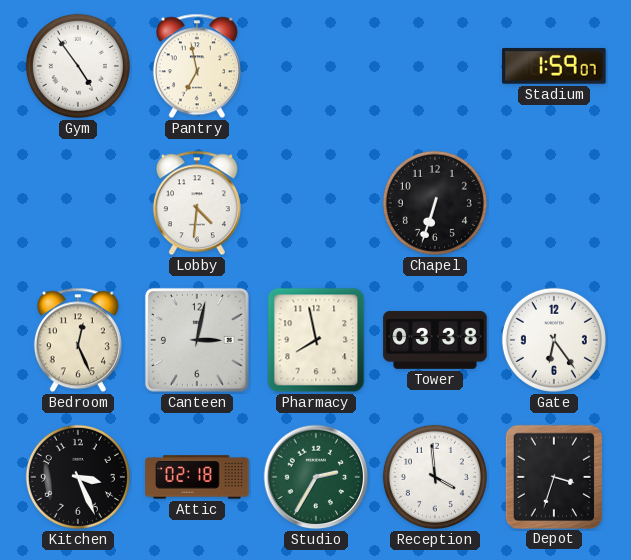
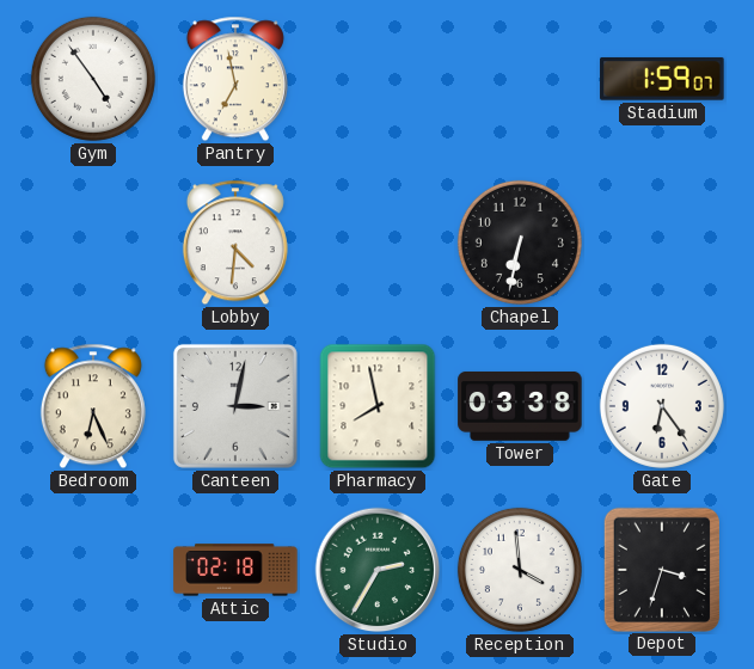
Chapel: 6:33 -> 6:32 (520, 243)
Bedroom: 12:26 -> 6:26 (93, 406)
Kitchen: 3:26 -> none (78, 477)
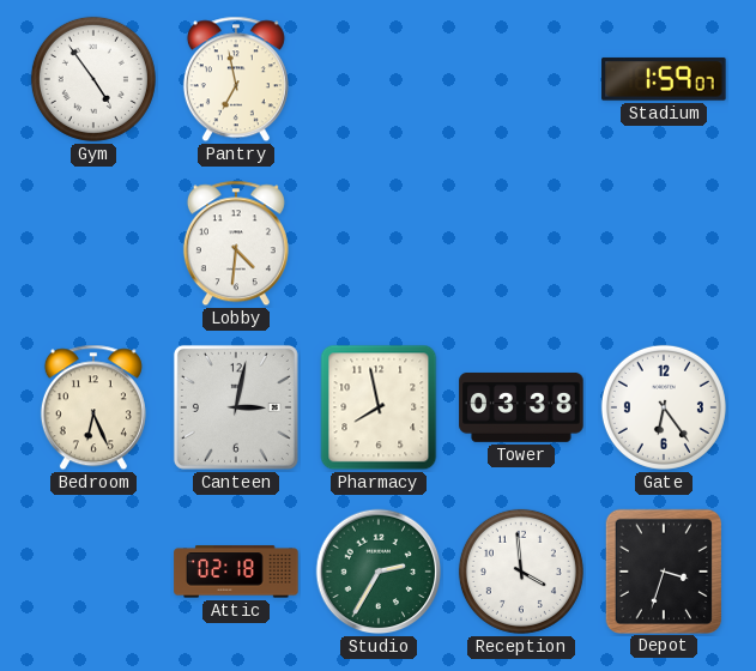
Chapel: 6:32 -> none (520, 243)
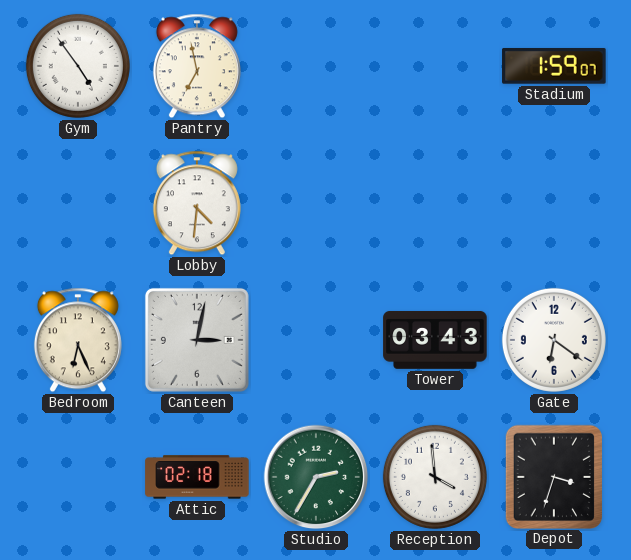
Pharmacy: 7:58 -> none (379, 407)
Tower: 03:38 -> 03:43 (435, 340)
Gate: 6:24 -> 6:21 (554, 340)
